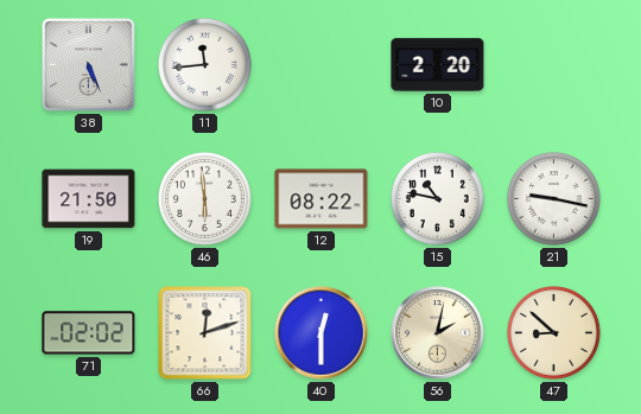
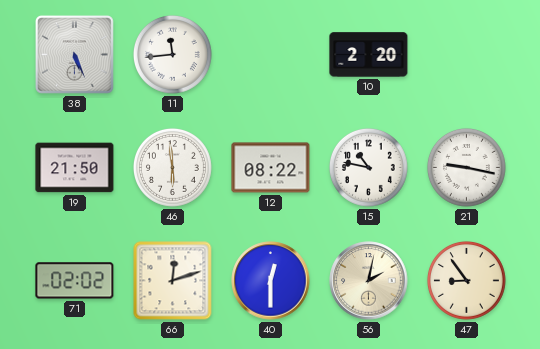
47: 8:52 -> 8:54 (466, 280)
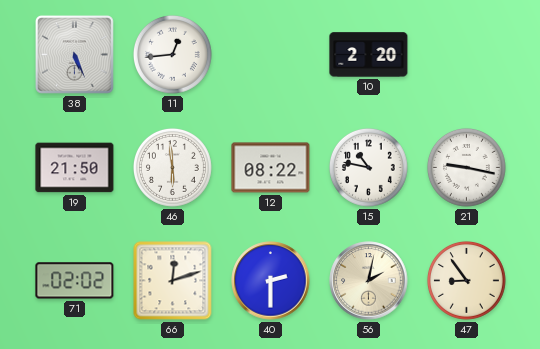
11: 11:44 -> 12:44 (172, 54)
40: 12:30 -> 2:30 (271, 281)
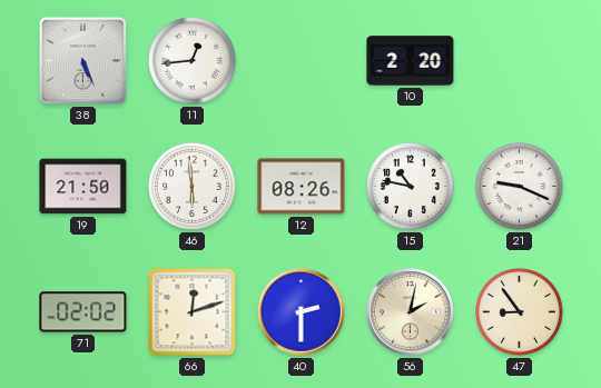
12: 08:22 -> 08:26 (302, 187)
21: 9:17 -> 9:19 (519, 186)
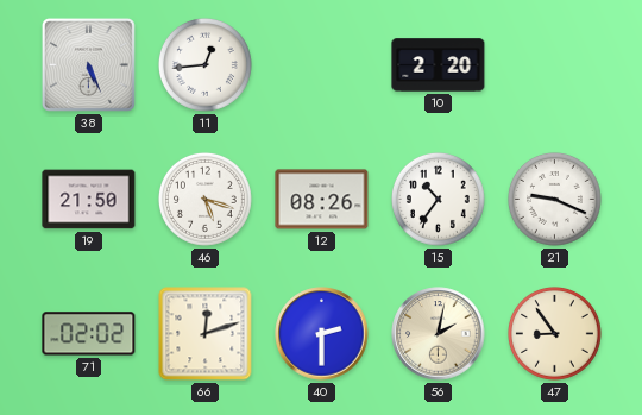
46: 5:59 -> 5:18 (204, 199)
15: 10:47 -> 10:36 (438, 199)
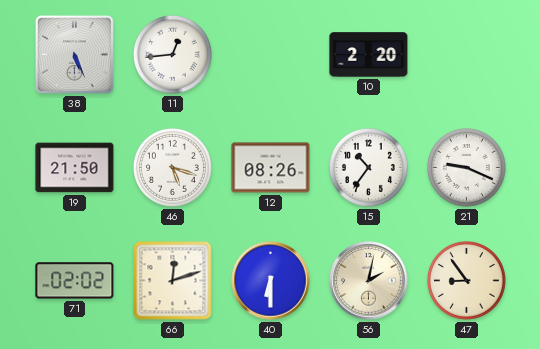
40: 2:30 -> 6:30 (271, 281)
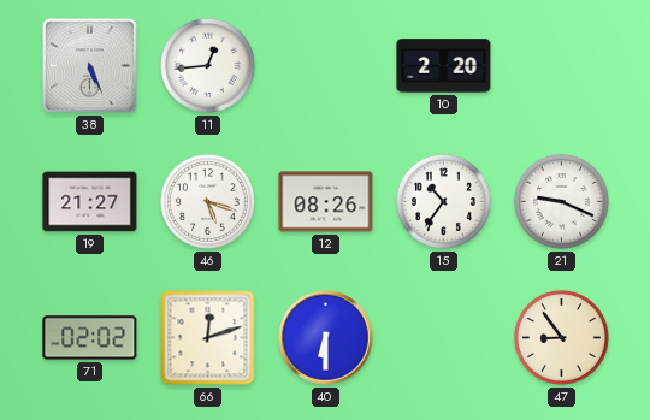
19: 21:50 -> 21:27 (90, 202)
56: 2:02 -> none (369, 281)
